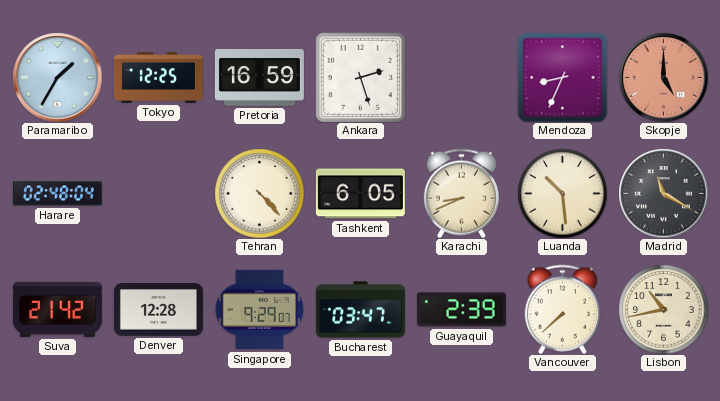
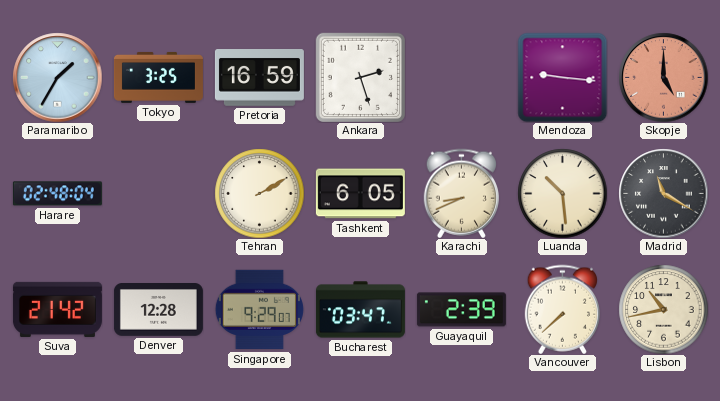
Tokyo: 12:25 -> 3:25 (158, 77)
Mendoza: 8:34 -> 9:16 (562, 77)
Tehran: 4:23 -> 2:10 (259, 193)
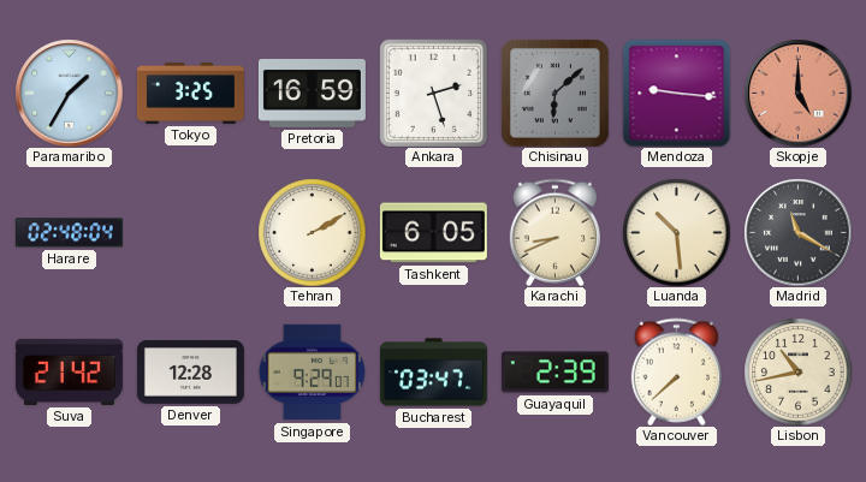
Chisinau: none -> 6:08 (554, 93)
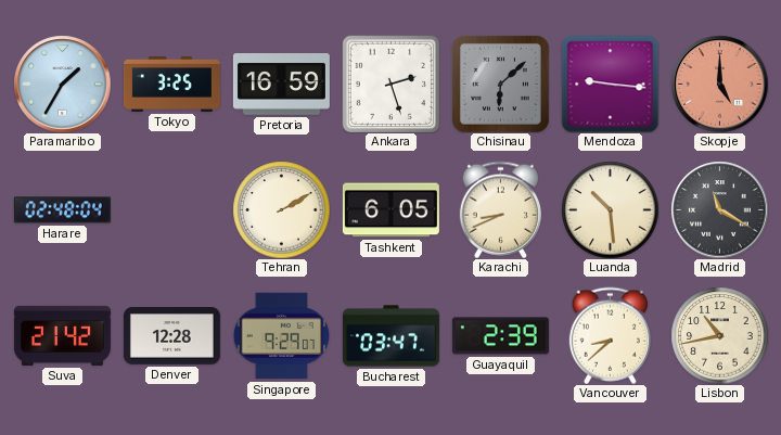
Vancouver: 7:38 -> 8:38 (610, 335)
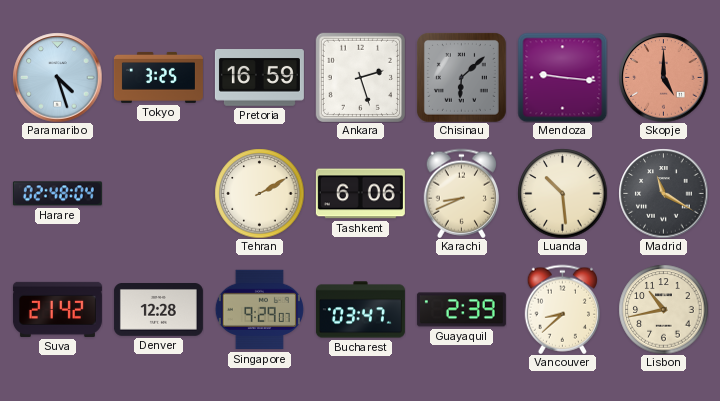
Paramaribo: 1:35 -> 4:27 (57, 77)
Tashkent: 6:05 -> 6:06 (360, 194)
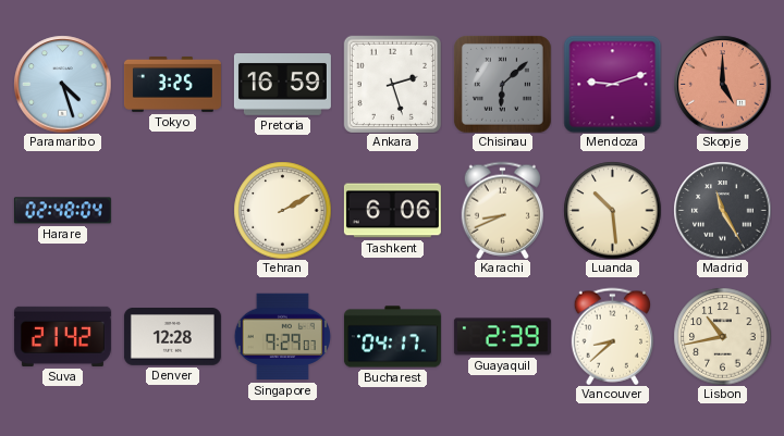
Mendoza: 9:16 -> 9:12 (612, 84)
Madrid: 11:20 -> 11:25 (722, 210)
Bucharest: 03:47 -> 04:17 (392, 337)
